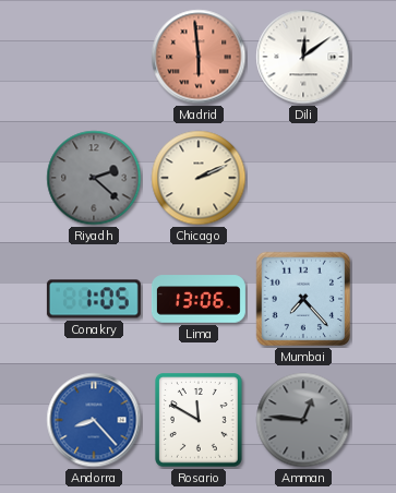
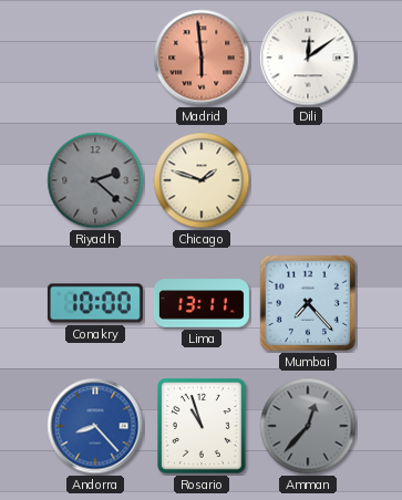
Chicago: 2:11 -> 1:48 (202, 180)
Conakry: 1:05 -> 10:00 (95, 303)
Lima: 13:06 -> 13:11 (202, 303)
Rosario: 11:50 -> 10:57 (203, 427)
Amman: 12:46 -> 12:37 (308, 426)
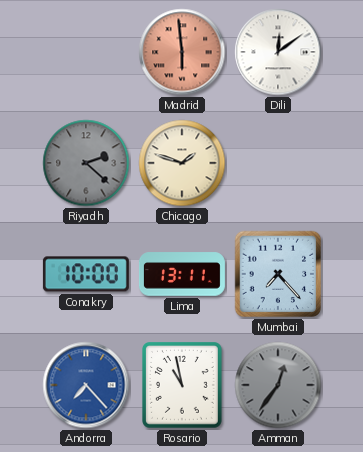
Andorra: 8:23 -> 7:23 (86, 385)
Rosario: 10:57 -> 10:58 (183, 386)
Amman: 12:37 -> 12:36 (278, 385)
